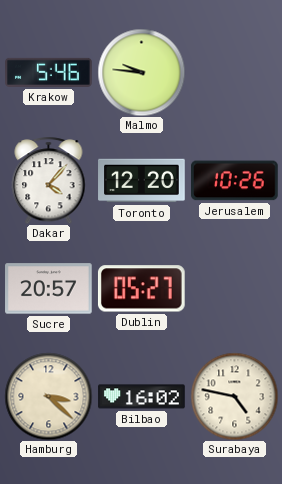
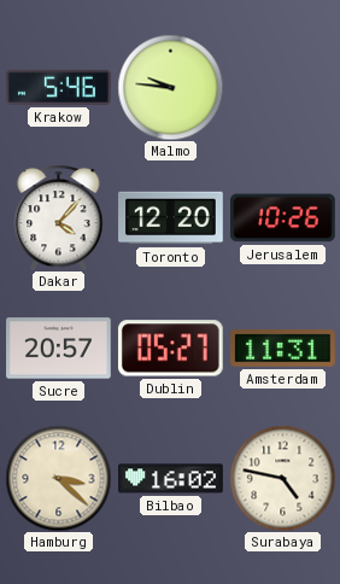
Amsterdam: none -> 11:31 (283, 349)
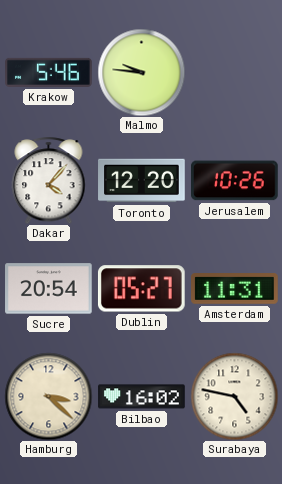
Sucre: 20:57 -> 20:54 (49, 289)
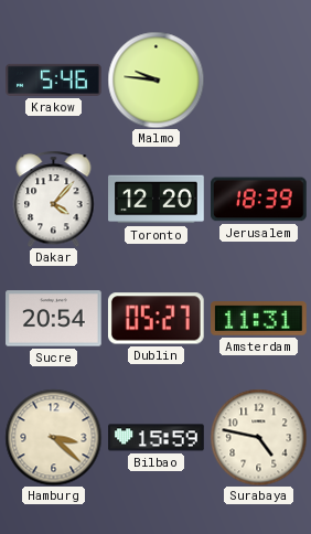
Jerusalem: 10:26 -> 18:39 (259, 200)
Bilbao: 16:02 -> 15:59 (157, 438)
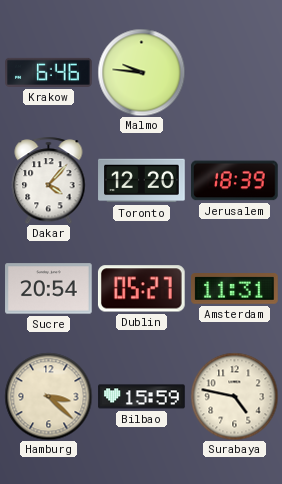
Krakow: 5:46 -> 6:46 (49, 72)
